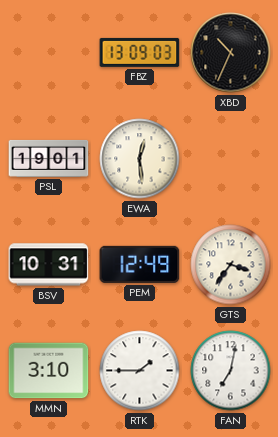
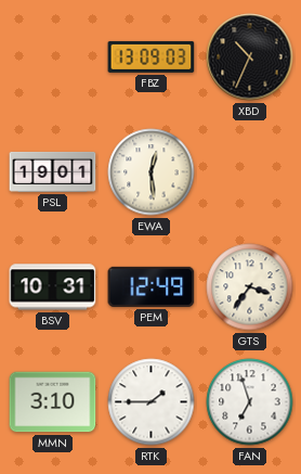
FAN: 7:02 -> 6:57 (250, 402)
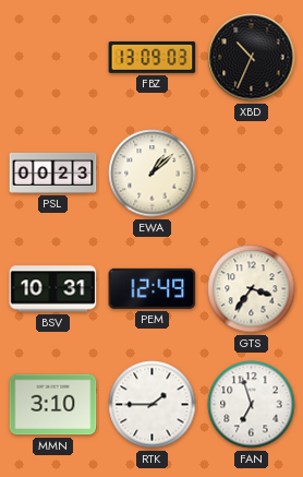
PSL: 19:01 -> 00:23 (53, 172)
EWA: 12:29 -> 1:08 (153, 174)
